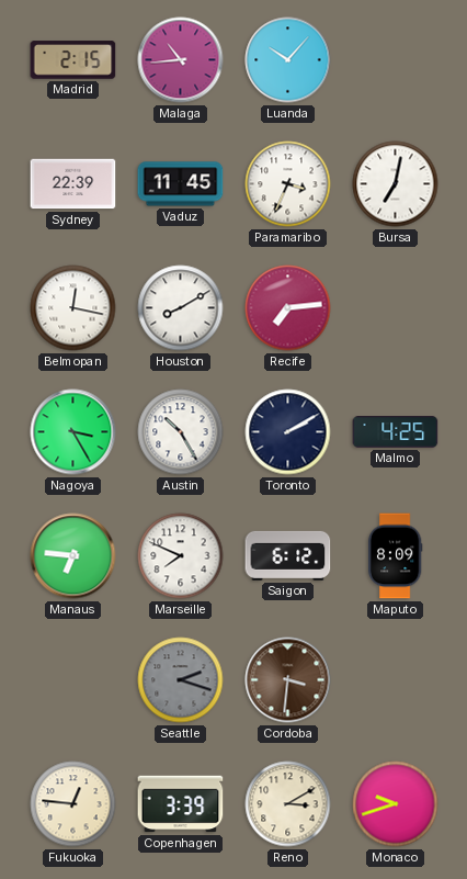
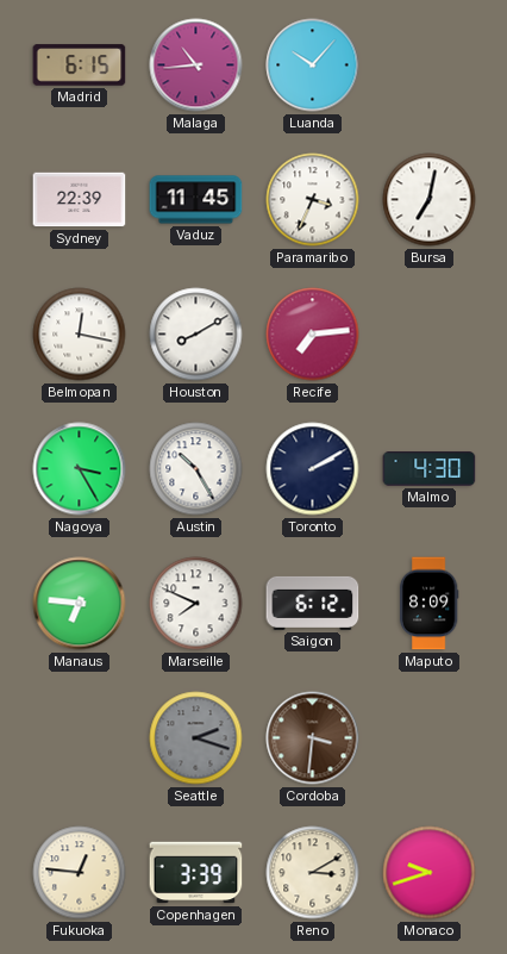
Madrid: 2:15 -> 6:15 (80, 66)
Malmo: 4:25 -> 4:30 (430, 469)
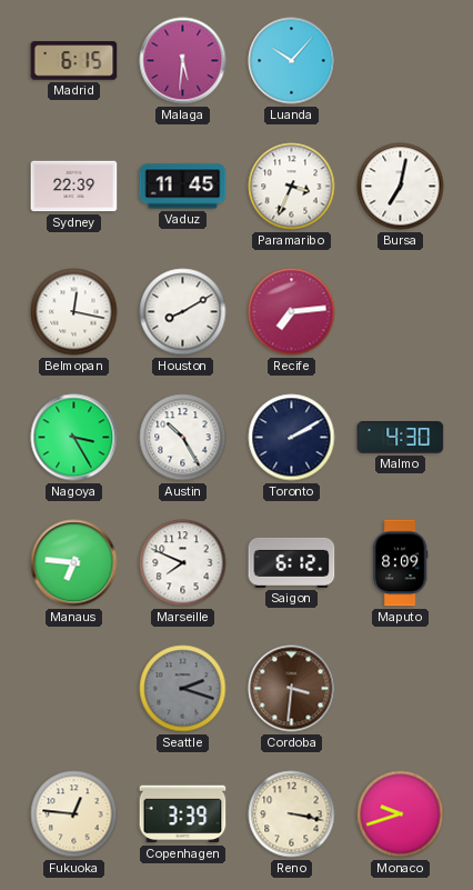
Malaga: 10:44 -> 5:31 (183, 61)
Reno: 3:10 -> 3:17 (292, 814)
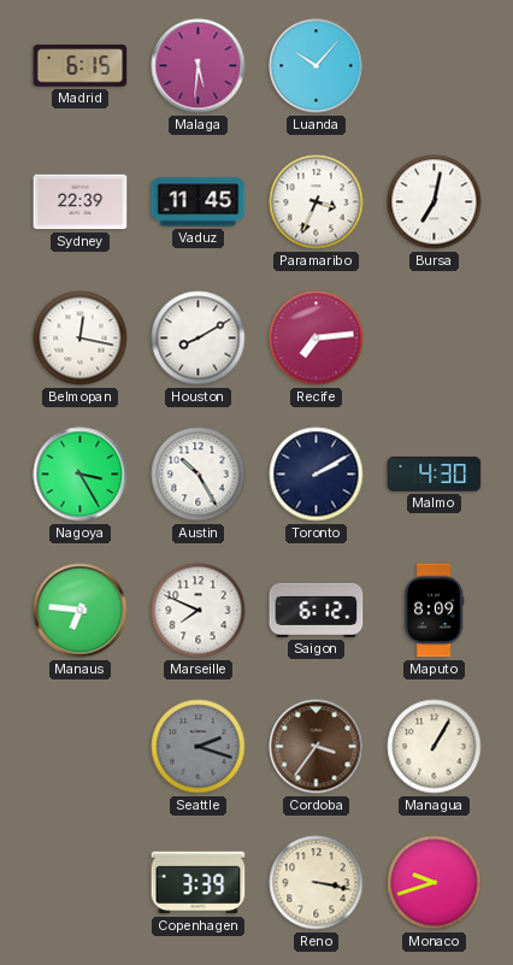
Cordoba: 3:31 -> 3:36 (317, 747)
Managua: none -> 1:05 (435, 747)
Fukuoka: 12:46 -> none (74, 814)
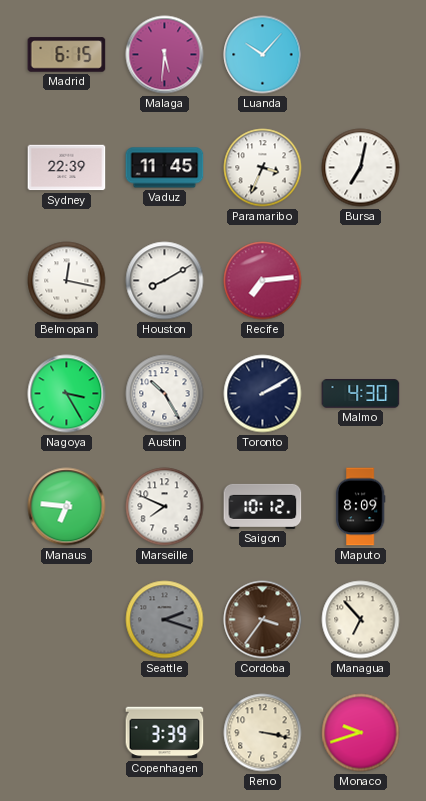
Saigon: 6:12 -> 10:12 (263, 506)
Managua: 1:05 -> 6:53 (361, 620)
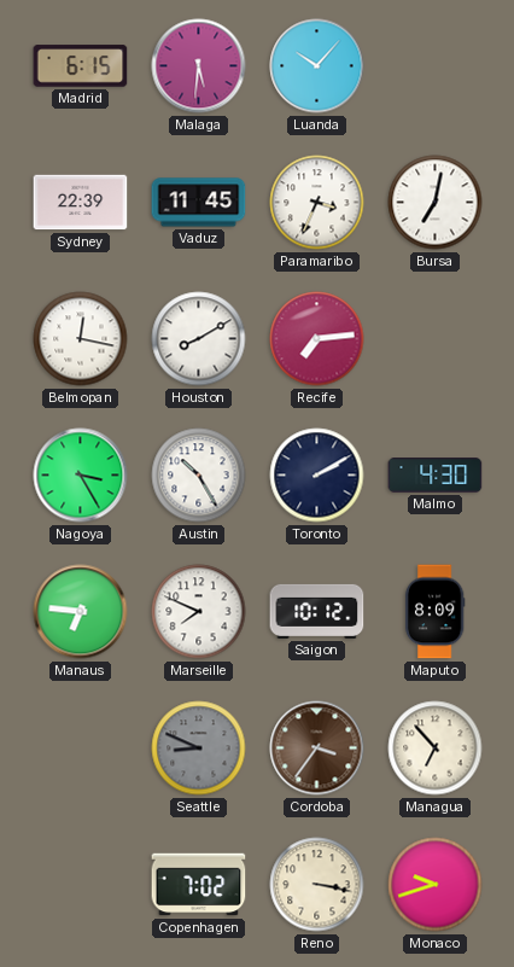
Seattle: 2:18 -> 8:49 (199, 748)
Copenhagen: 3:39 -> 7:02 (199, 885)
